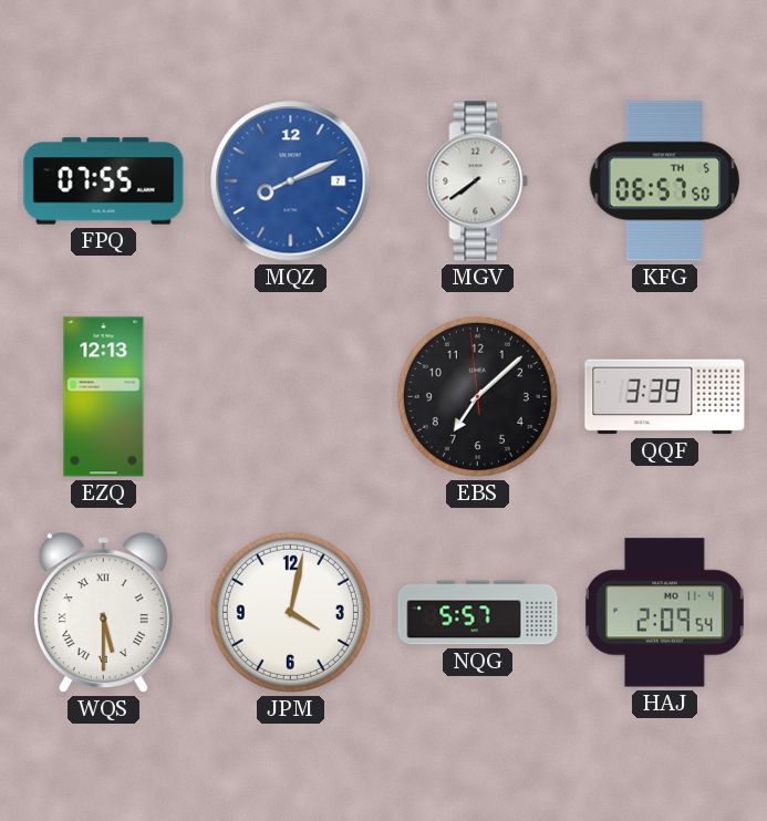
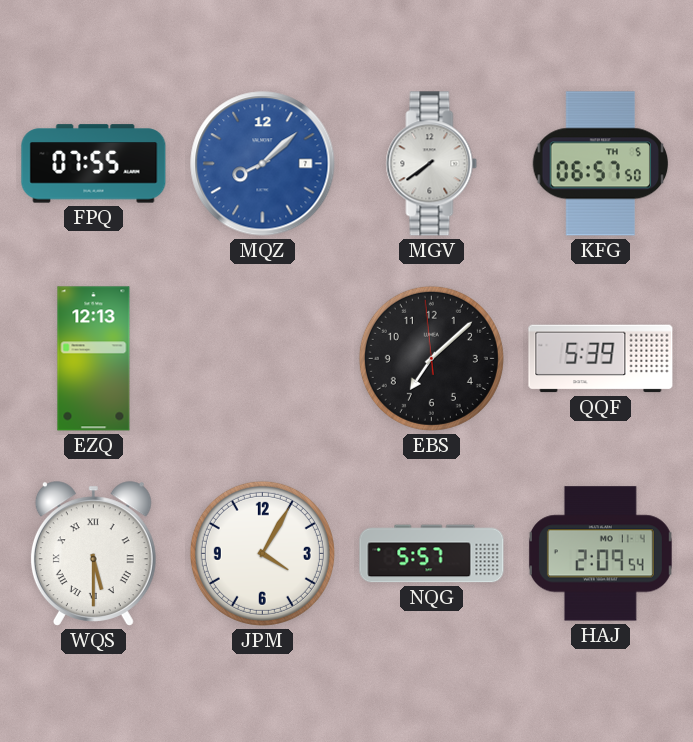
MQZ: 8:11 -> 8:08 (263, 164)
QQF: 3:39 -> 5:39 (601, 359)
JPM: 4:02 -> 4:05 (262, 553)
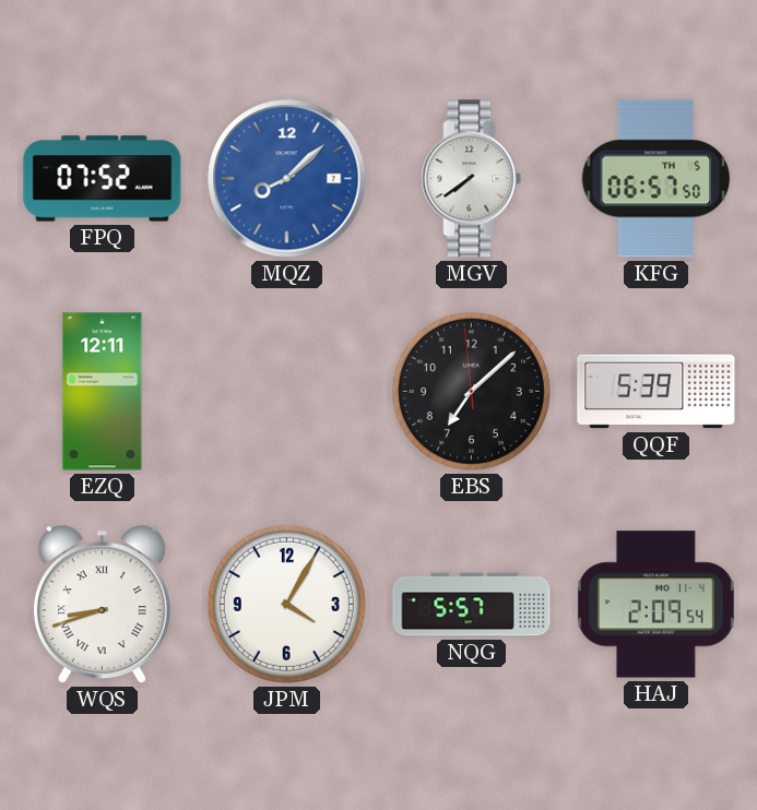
FPQ: 07:55 -> 07:52 (103, 179)
EZQ: 12:13 -> 12:11 (103, 392)
WQS: 5:30 -> 8:42 (102, 605)
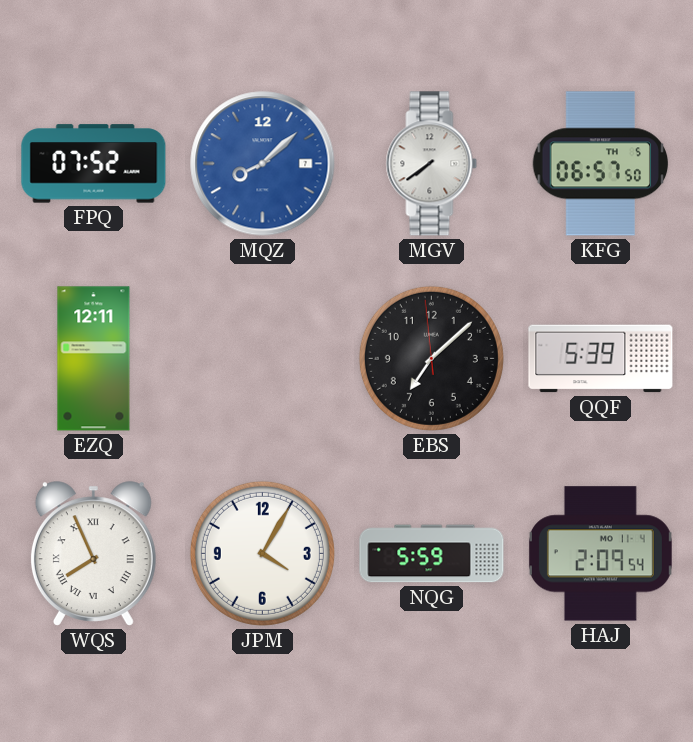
WQS: 8:42 -> 7:56 (93, 554)
NQG: 5:57 -> 5:59 (432, 554)
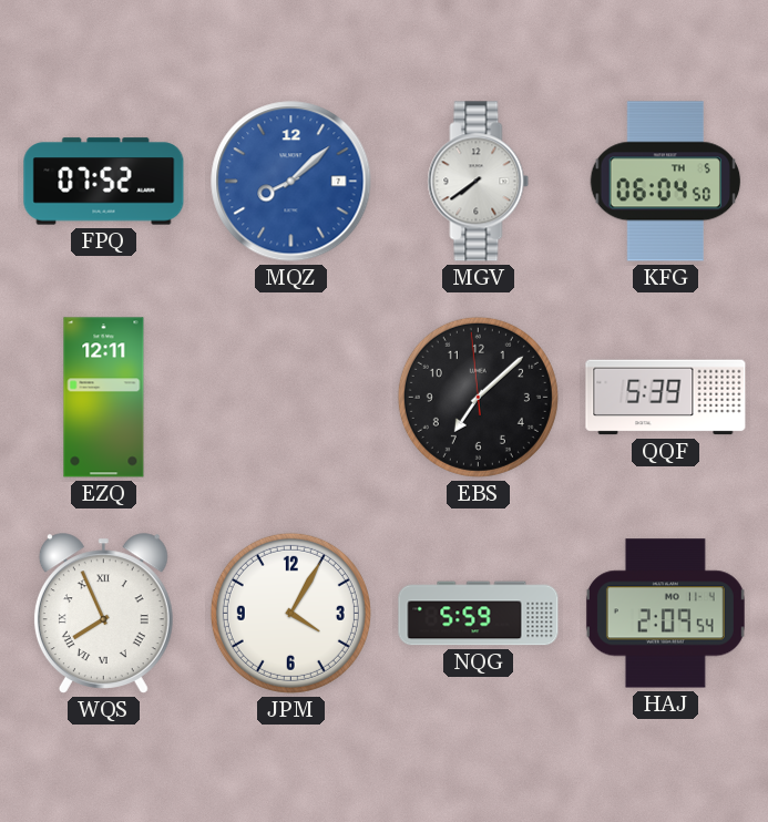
KFG: 06:57 -> 06:04 (666, 182)
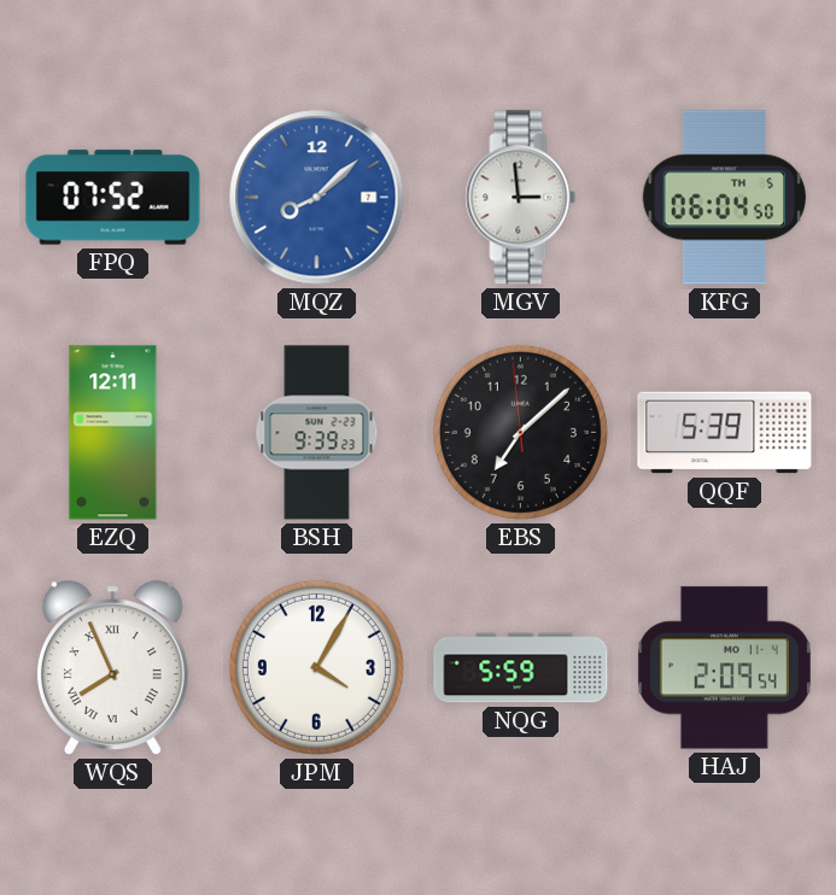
MGV: 7:39 -> 2:59 (521, 198)
BSH: none -> 9:39 (317, 433)
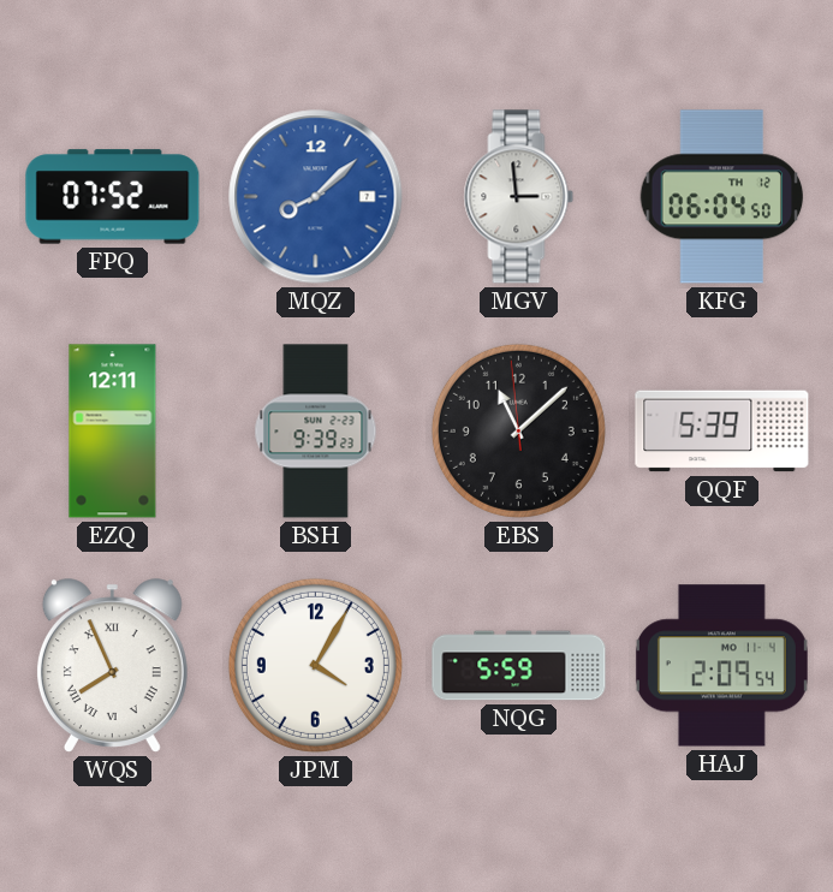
KFG date: TH 5 -> TH 12 (722, 197)
EBS: 7:07 -> 11:07 (518, 430)
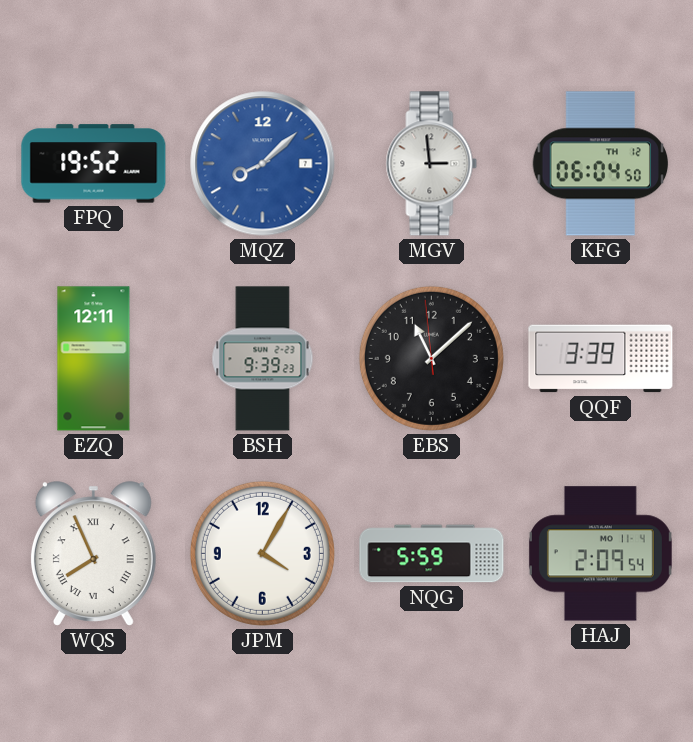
FPQ: 07:52 -> 19:52 (94, 164)
QQF: 5:39 -> 3:39 (601, 359)
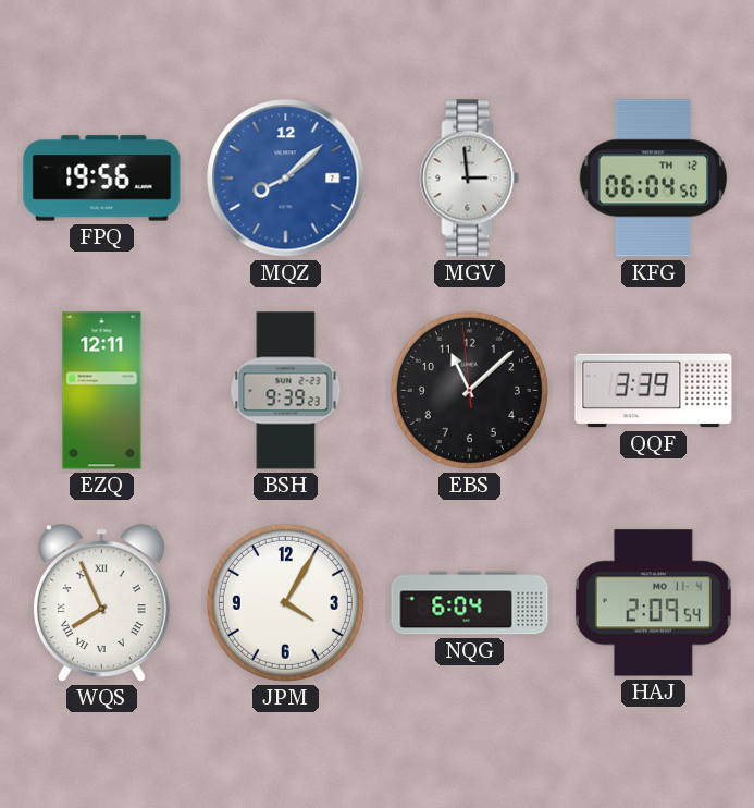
FPQ: 19:52 -> 19:56 (102, 179)
NQG: 5:59 -> 6:04 (470, 603)
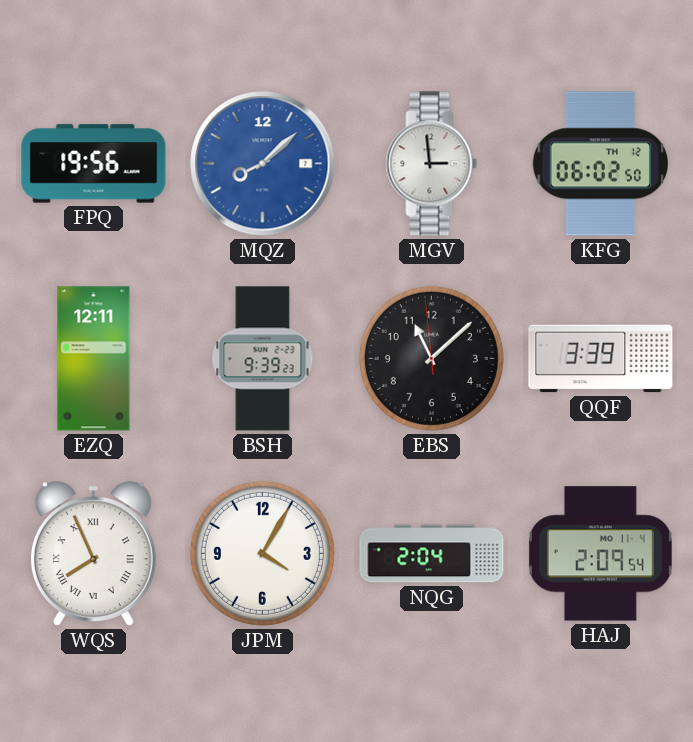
KFG: 06:04 -> 06:02 (601, 164)
NQG: 6:04 -> 2:04 (432, 554)
